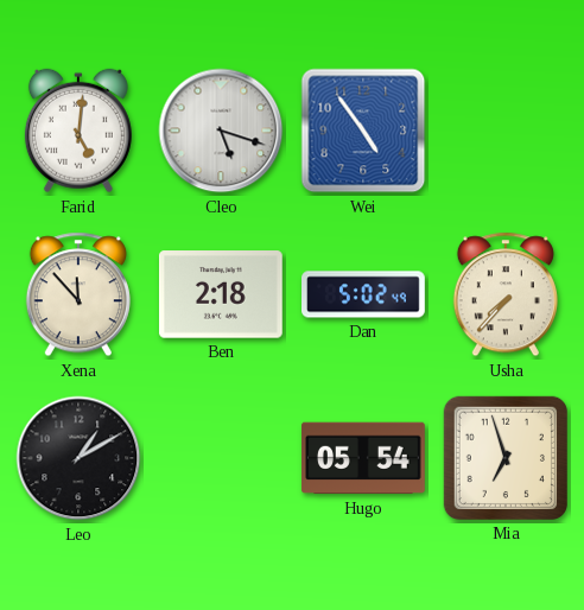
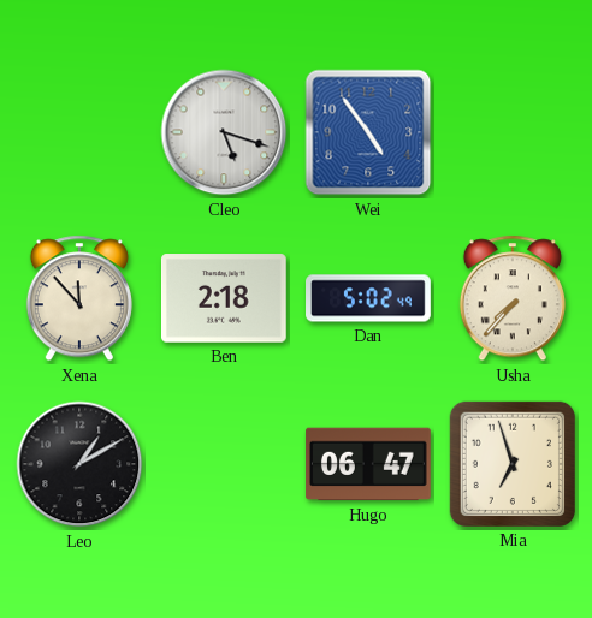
Farid: 5:01 -> none (78, 131)
Hugo: 05:54 -> 06:47 (368, 464)
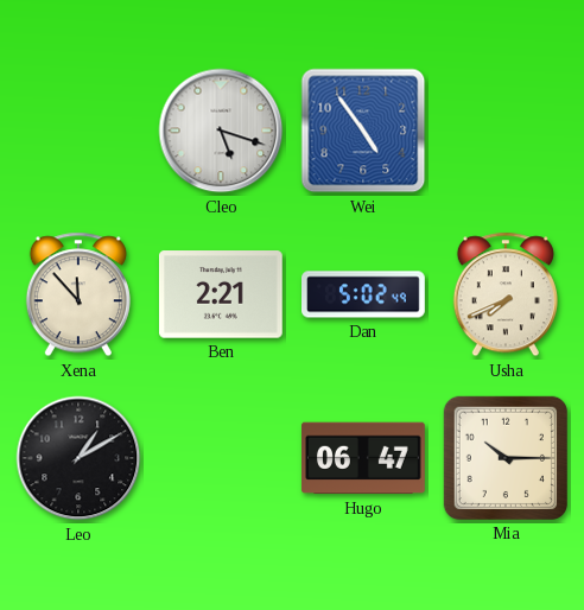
Ben: 2:18 -> 2:21 (221, 294)
Usha: 7:37 -> 7:41 (506, 294)
Mia: 6:57 -> 10:15 (506, 458)
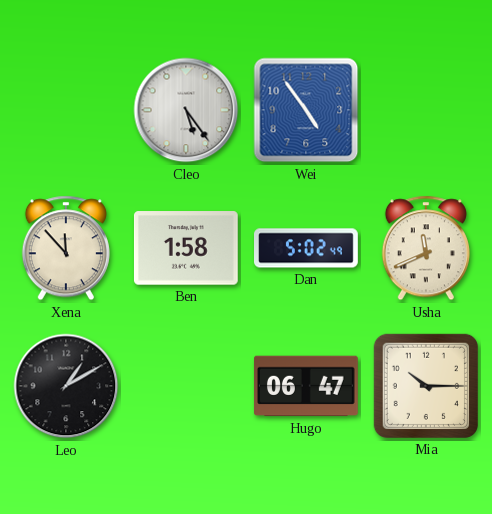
Cleo: 5:18 -> 5:24 (186, 110)
Ben: 2:21 -> 1:58 (186, 248)
Usha: 7:41 -> 11:41 (426, 248)
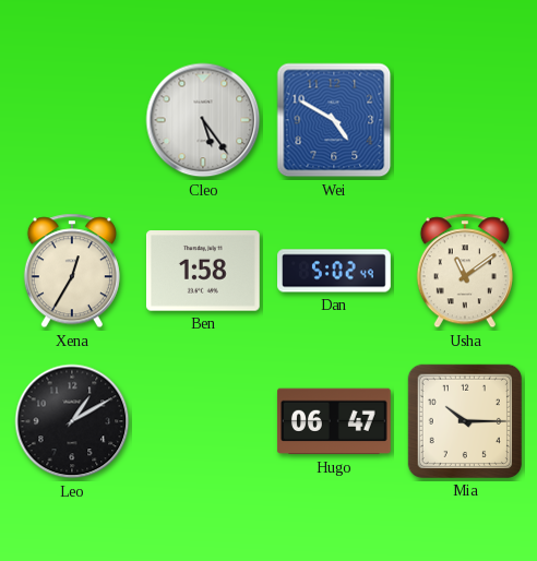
Wei: 4:54 -> 4:50 (334, 120)
Xena: 11:53 -> 12:35 (72, 271)
Usha: 11:41 -> 11:09 (465, 271)
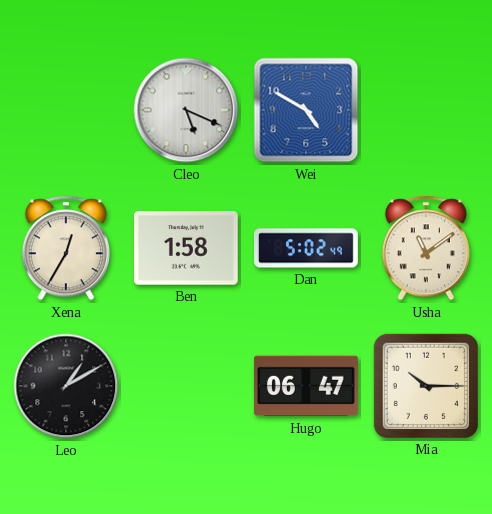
Cleo: 5:24 -> 5:19 (186, 110)
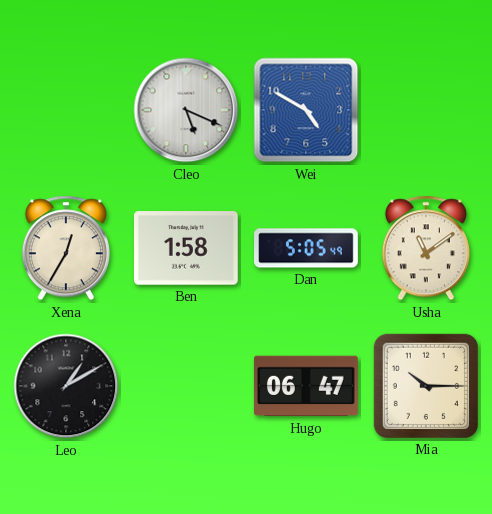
Dan: 5:02 -> 5:05 (307, 248)
